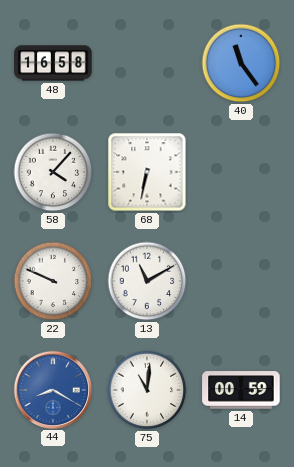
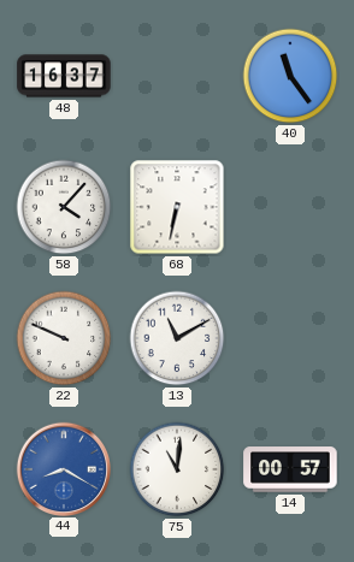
48: 16:58 -> 16:37 (64, 76)
14: 00:59 -> 00:57 (290, 469)
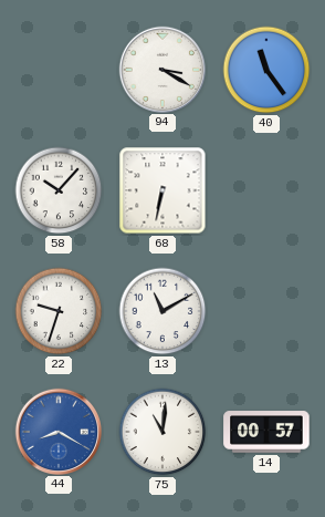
48: 16:37 -> none (64, 76)
94: none -> 3:20 (161, 69)
58: 4:07 -> 10:07 (59, 190)
22: 9:49 -> 9:33 (59, 311)
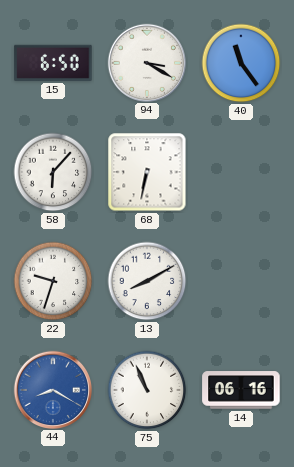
15: none -> 6:50 (53, 63)
58: 10:07 -> 6:07 (53, 172)
13: 11:10 -> 8:10 (147, 281)
75: 11:01 -> 10:56 (147, 390)
14: 00:57 -> 06:16 (241, 390)
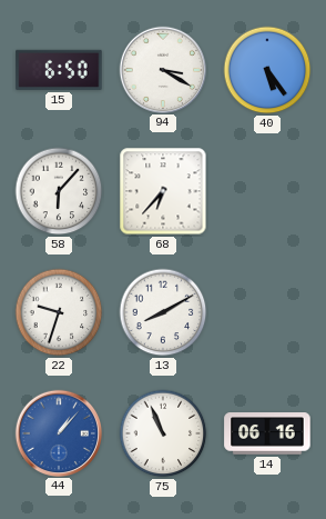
40: 11:24 -> 5:24 (267, 70)
68: 6:32 -> 6:37 (163, 191)
44: 8:20 -> 1:07 (58, 432)
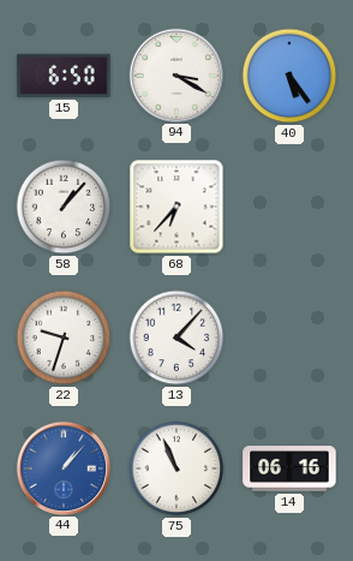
58: 6:07 -> 1:07 (64, 207)
13: 8:10 -> 4:07 (176, 338)
